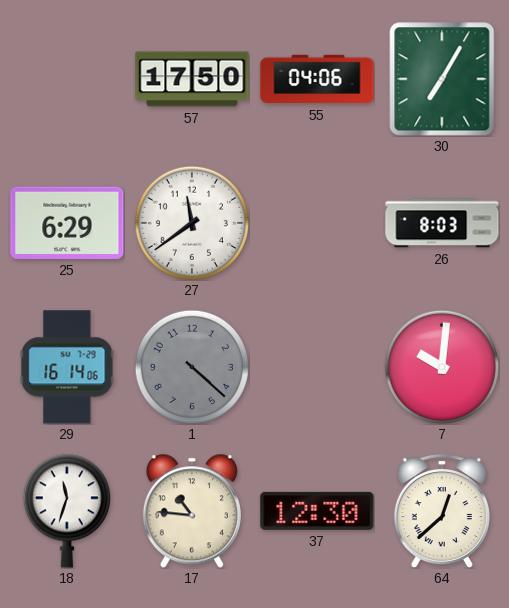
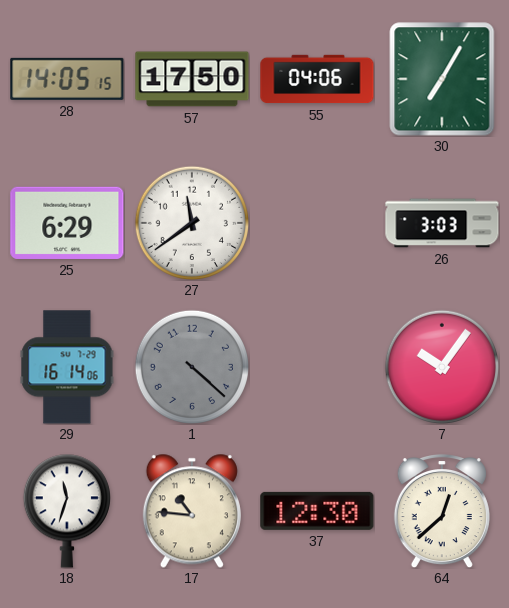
28: none -> 14:05 (67, 79)
26: 8:03 -> 3:03 (442, 223)
7: 10:01 -> 10:06 (441, 366)
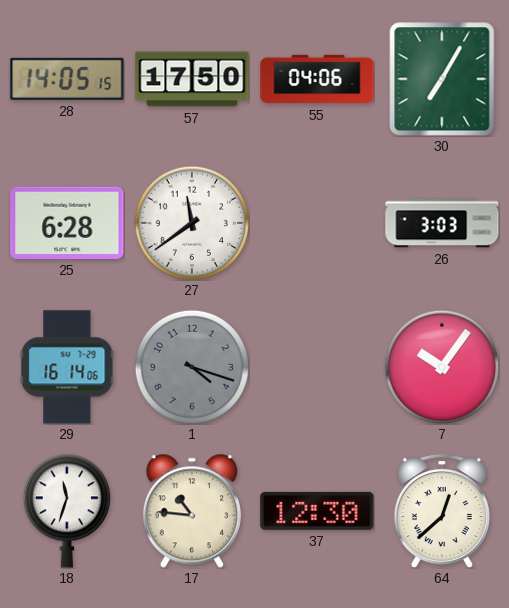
25: 6:29 -> 6:28 (67, 223)
1: 4:22 -> 4:18 (191, 366)
